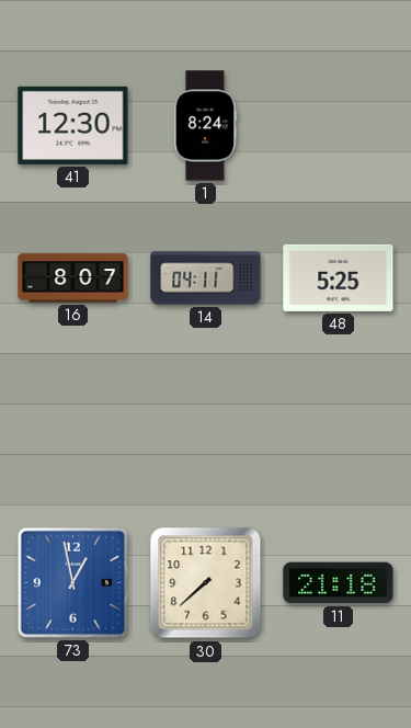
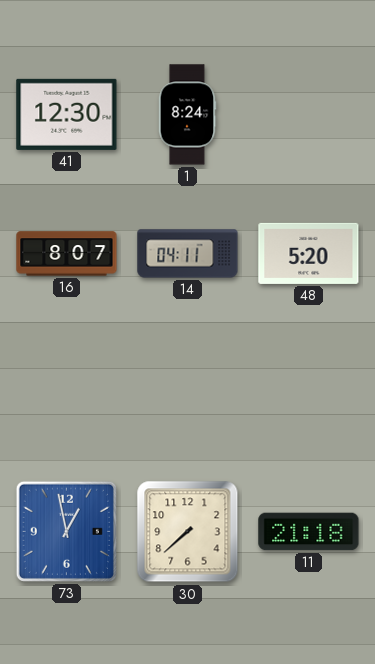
48: 5:25 -> 5:20 (309, 253)
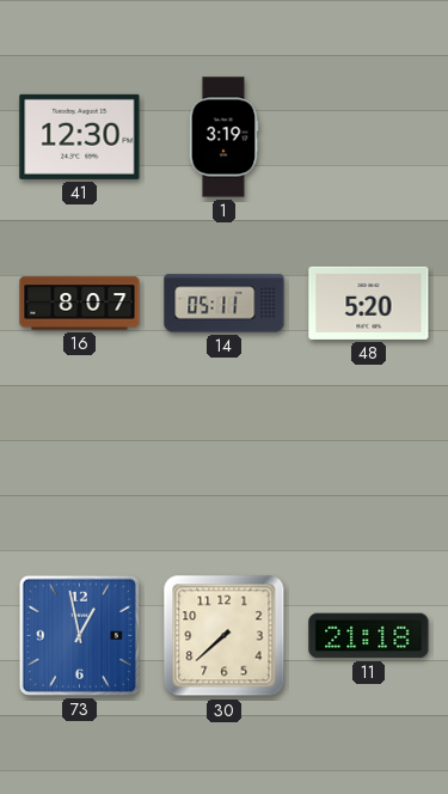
1: 8:24 -> 3:19 (223, 138)
14: 04:11 -> 05:11 (225, 304)
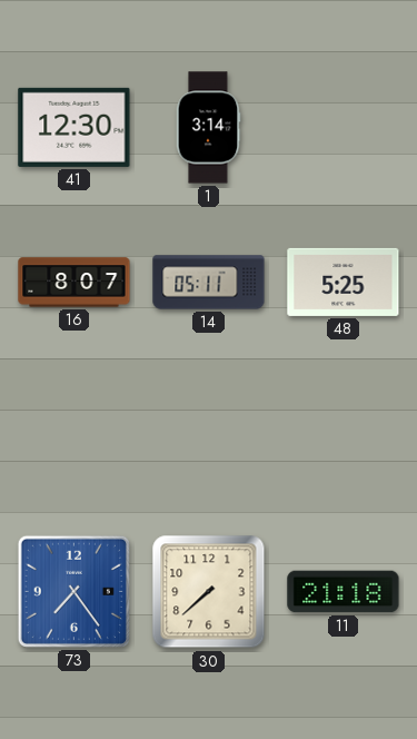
1: 3:19 -> 3:14 (208, 128)
48: 5:20 -> 5:25 (344, 282)
73: 12:58 -> 7:24 (73, 591)
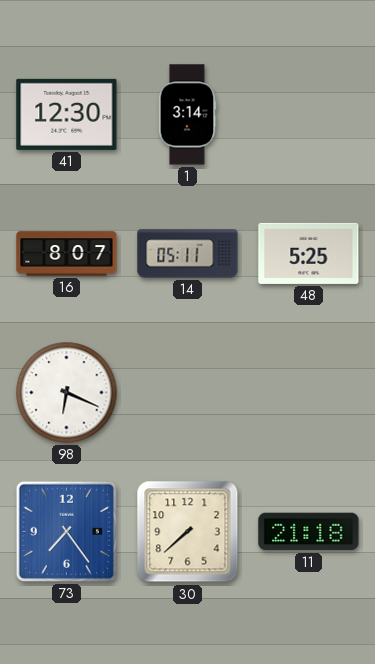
98: none -> 6:19 (67, 393)
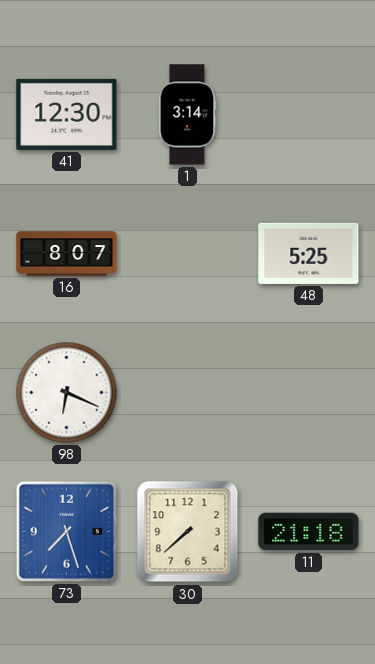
14: 05:11 -> none (188, 254)
73: 7:24 -> 7:27 (66, 531)
